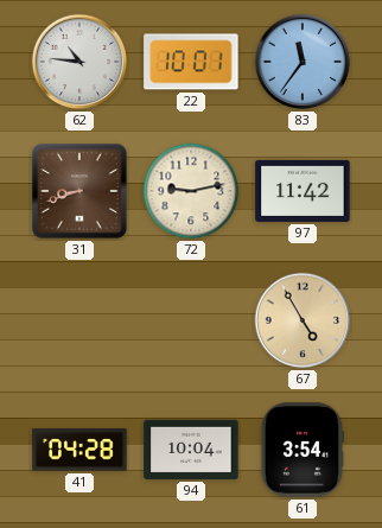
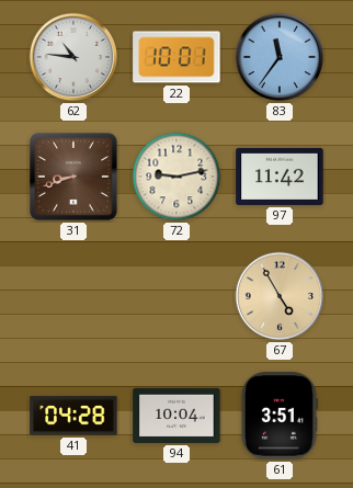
61: 3:54 -> 3:51 (278, 416)
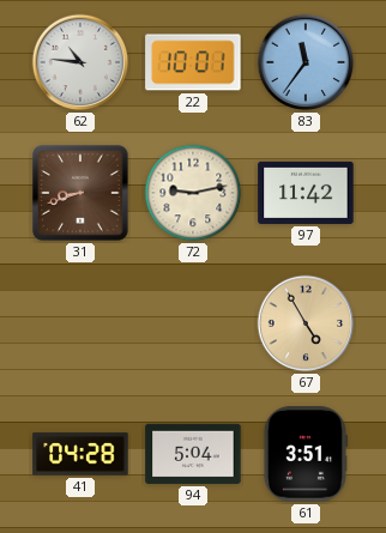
94: 10:04 -> 5:04 (193, 454)
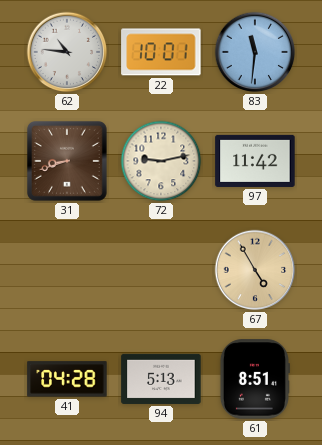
83: 11:36 -> 11:31 (255, 52)
94: 5:04 -> 5:13 (161, 379)
61: 3:51 -> 8:51 (254, 379)
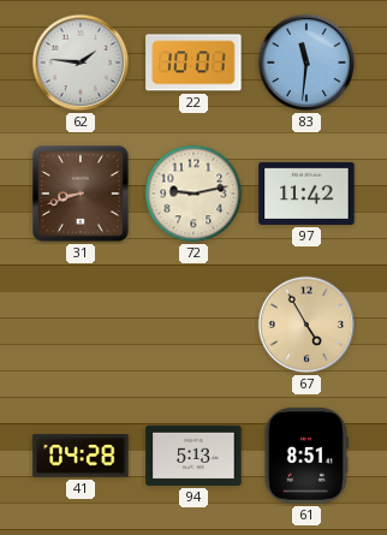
62: 10:46 -> 1:46 (81, 63)
